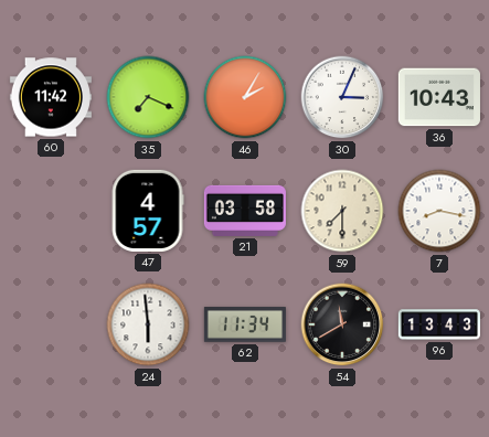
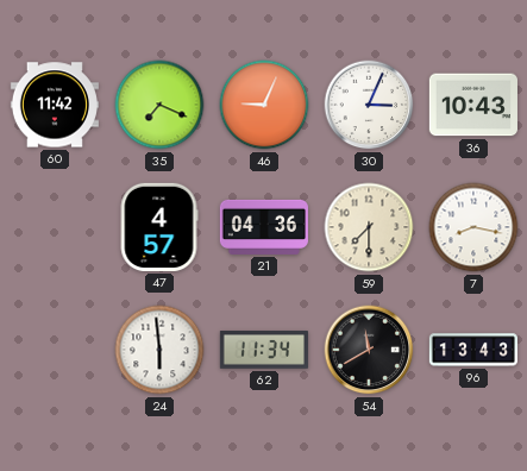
46: 2:05 -> 9:04 (264, 105)
21: 03:58 -> 04:36 (264, 227)
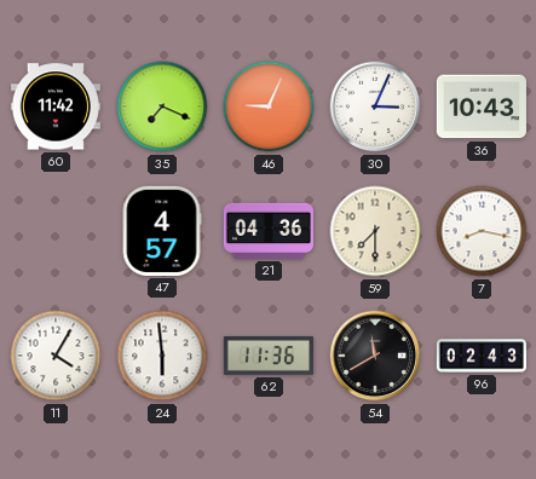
11: none -> 4:05 (56, 356)
62: 11:34 -> 11:36 (269, 356)
96: 13:43 -> 02:43 (482, 356)
